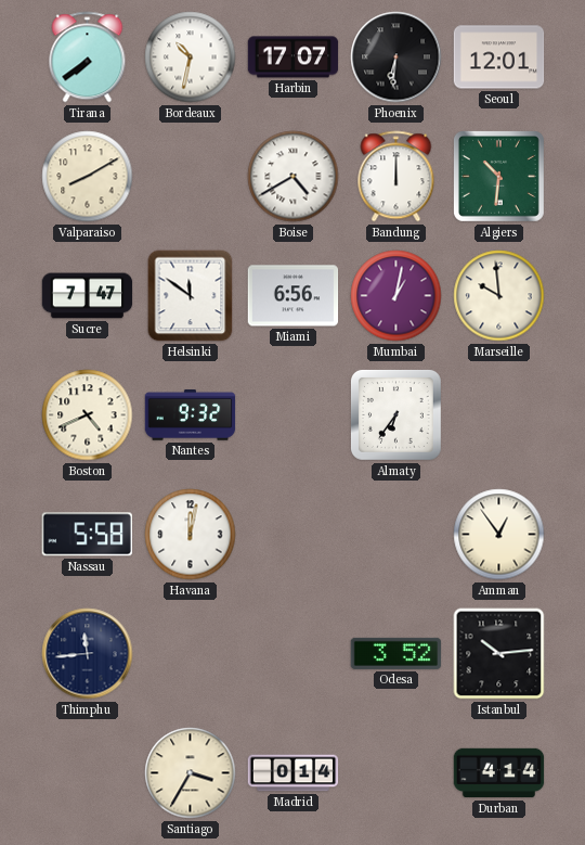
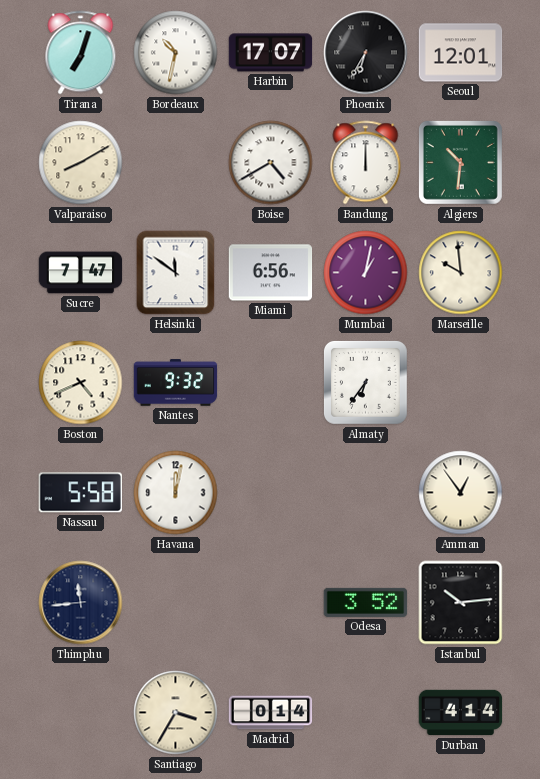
Tirana: 7:39 -> 7:03 (81, 53)
Phoenix: 6:31 -> 6:35 (366, 53)
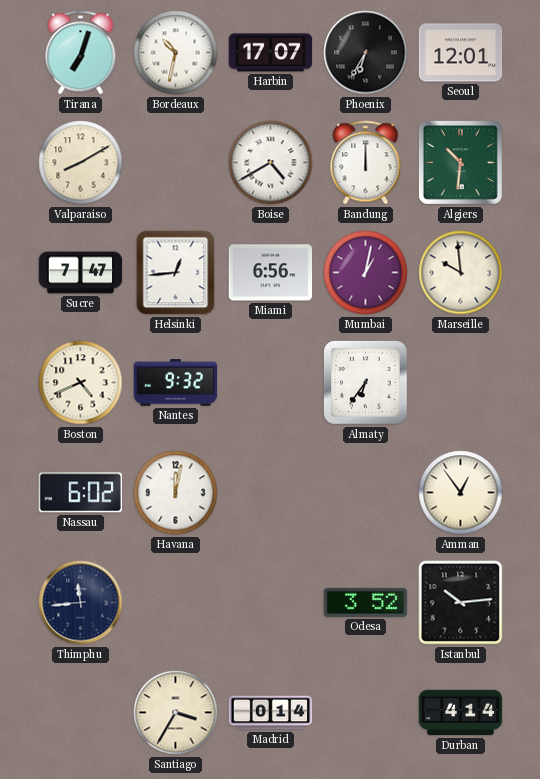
Helsinki: 11:51 -> 12:44 (176, 273)
Nassau: 5:58 -> 6:02 (80, 493)
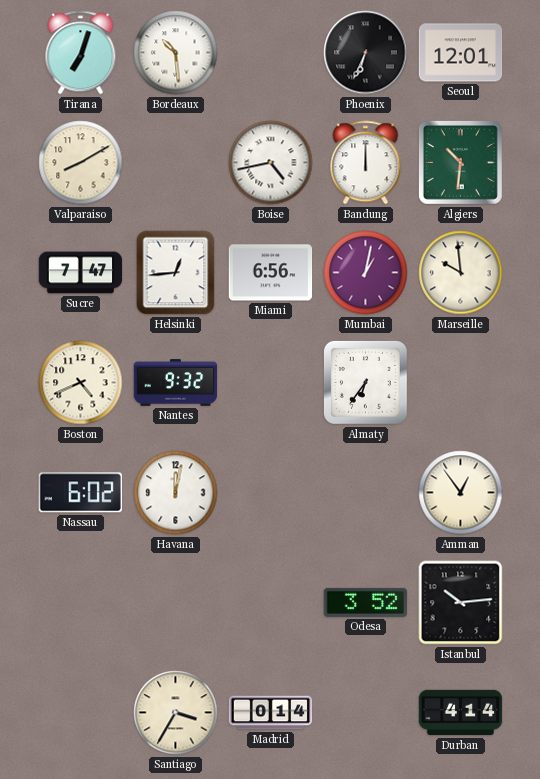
Bordeaux: 10:32 -> 10:29 (176, 53)
Harbin: 17:07 -> none (271, 53)
Phoenix: 6:35 -> 6:34 (366, 53)
Boise: 4:40 -> 4:43 (271, 163)
Thimphu: 11:44 -> none (81, 603)
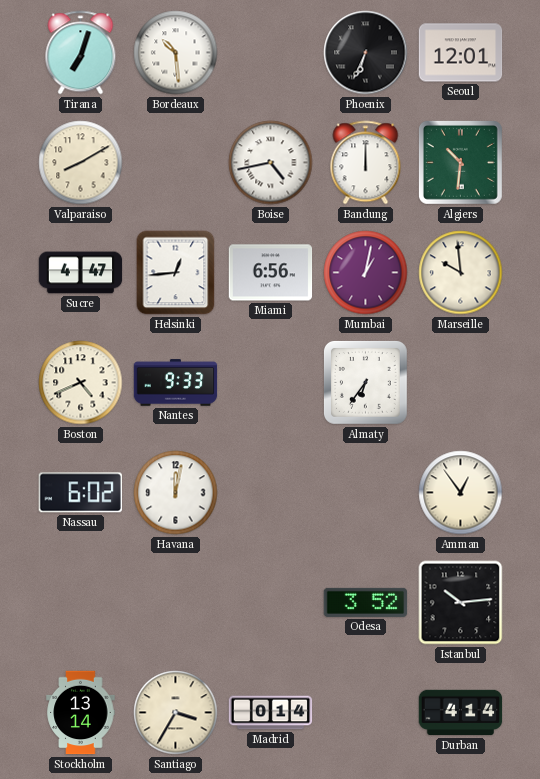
Sucre: 7:47 -> 4:47 (81, 273)
Nantes: 9:32 -> 9:33 (176, 383)
Stockholm: none -> 13:14 (81, 713)
